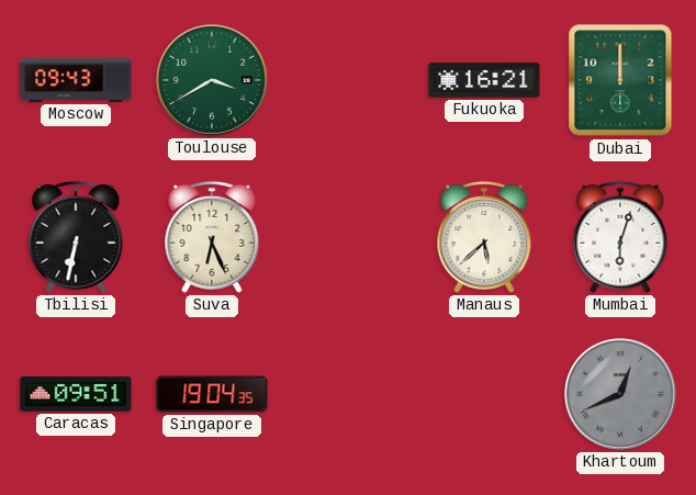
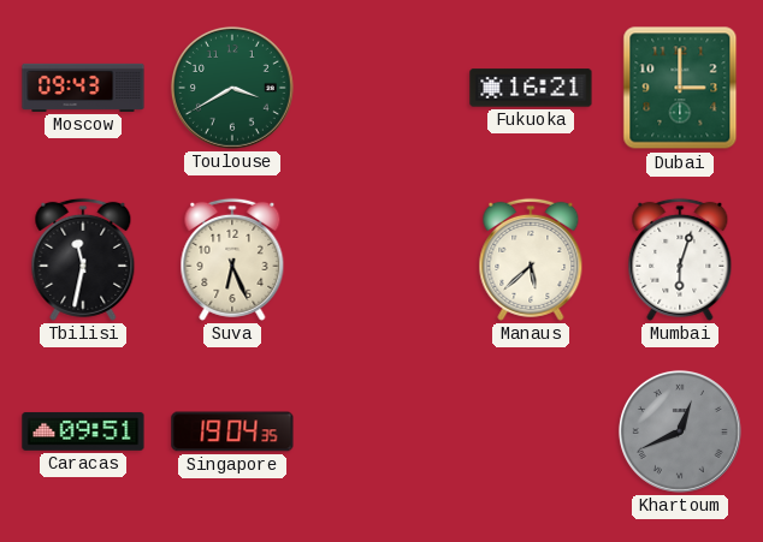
Dubai: 12:00 -> 3:00 (680, 88)
Tbilisi: 6:32 -> 11:32 (83, 260)
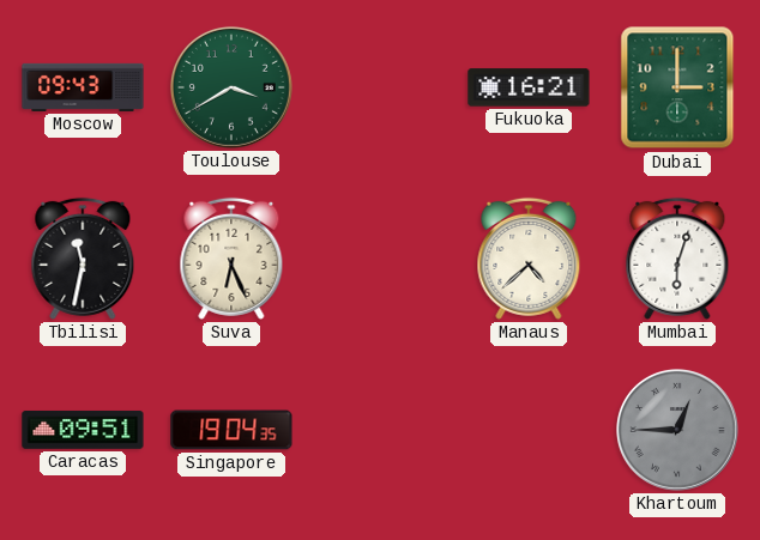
Manaus: 5:38 -> 4:38 (529, 259)
Khartoum: 12:41 -> 12:45 (677, 430)
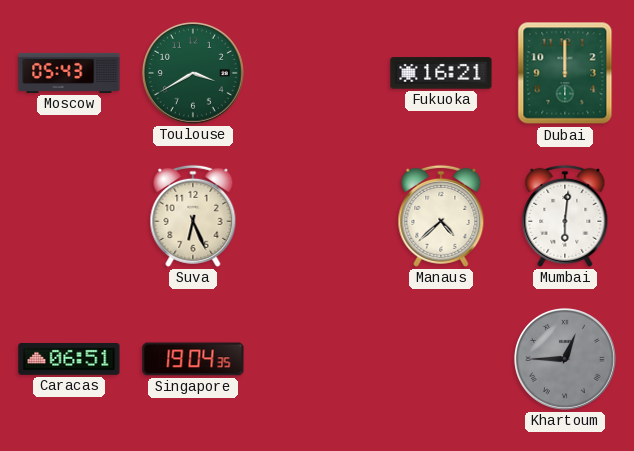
Moscow: 09:43 -> 05:43 (69, 73)
Dubai: 3:00 -> 12:00 (565, 73)
Tbilisi: 11:32 -> none (83, 259)
Mumbai: 6:03 -> 6:01 (565, 216)
Caracas: 09:51 -> 06:51 (69, 359)
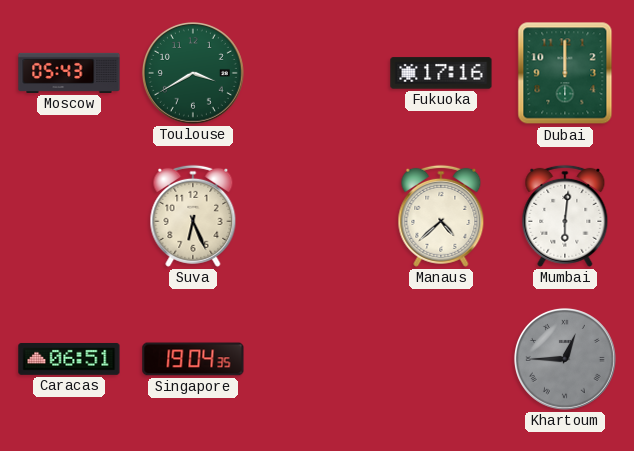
Fukuoka: 16:21 -> 17:16 (441, 73)
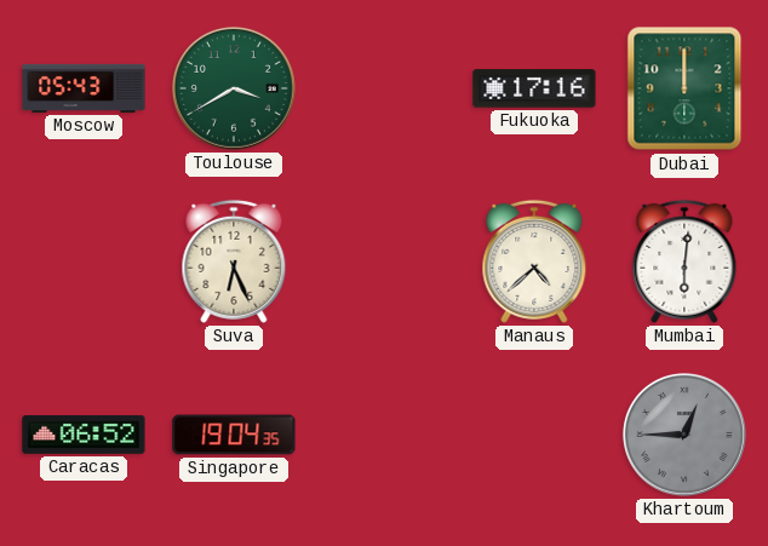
Caracas: 06:51 -> 06:52 (84, 435)
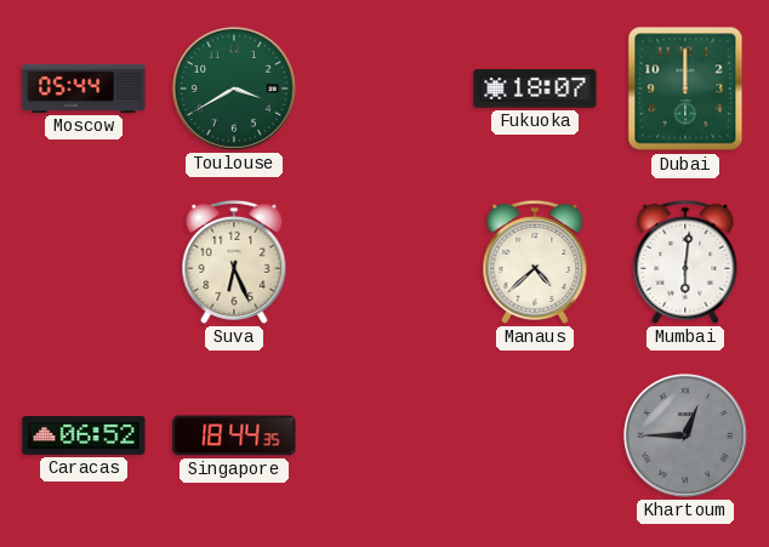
Moscow: 05:43 -> 05:44 (84, 89)
Fukuoka: 17:16 -> 18:07 (535, 89)
Singapore: 19:04 -> 18:44 (234, 435)
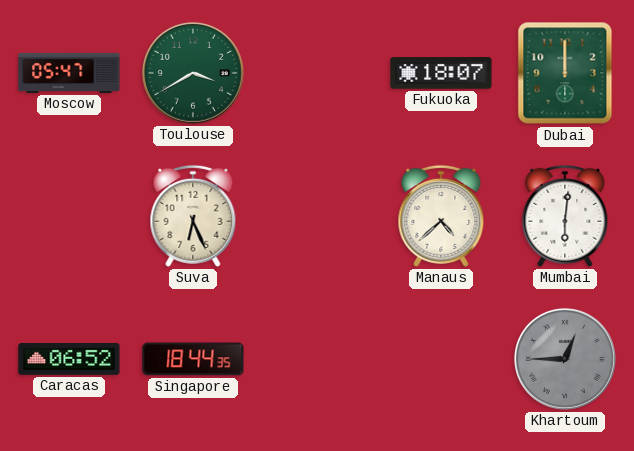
Moscow: 05:44 -> 05:47 (69, 73)
